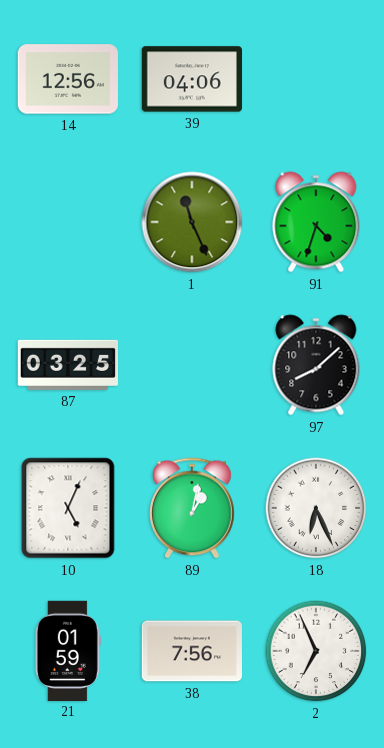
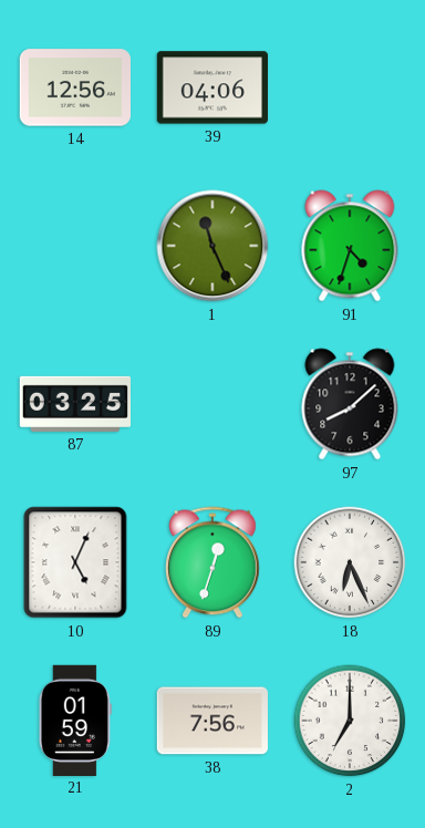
89: 1:02 -> 12:33 (214, 562)
2: 6:56 -> 7:00 (350, 721)
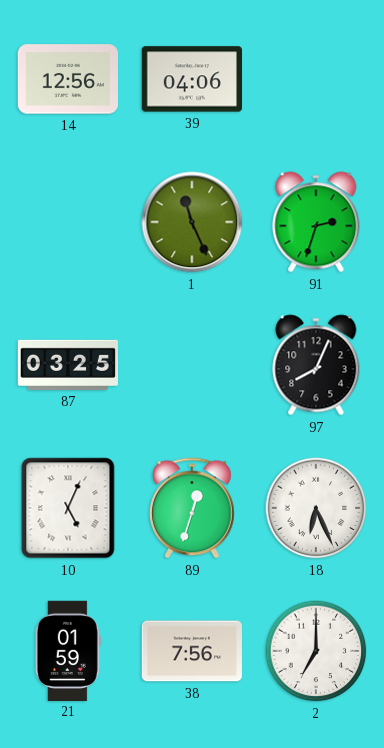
91: 4:33 -> 2:33 (316, 222)
97: 8:08 -> 8:04 (316, 365)
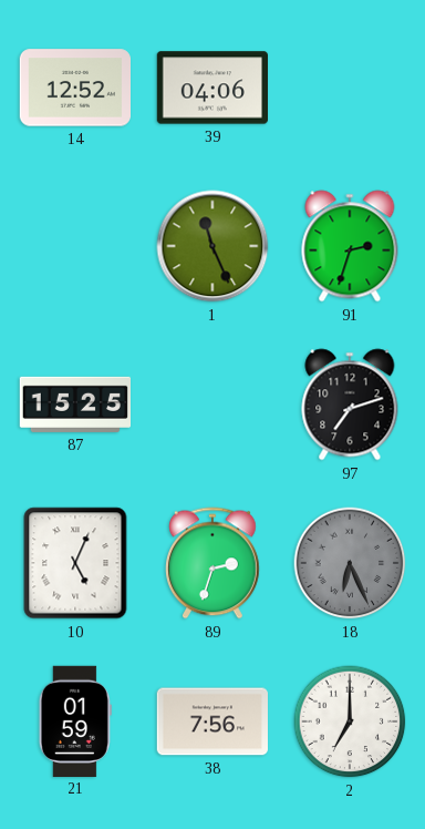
14: 12:56 -> 12:52 (74, 88)
87: 03:25 -> 15:25 (74, 405)
97: 8:04 -> 7:12 (350, 405)
89: 12:33 -> 2:33 (214, 563)
18 dial: white -> grey (350, 563)
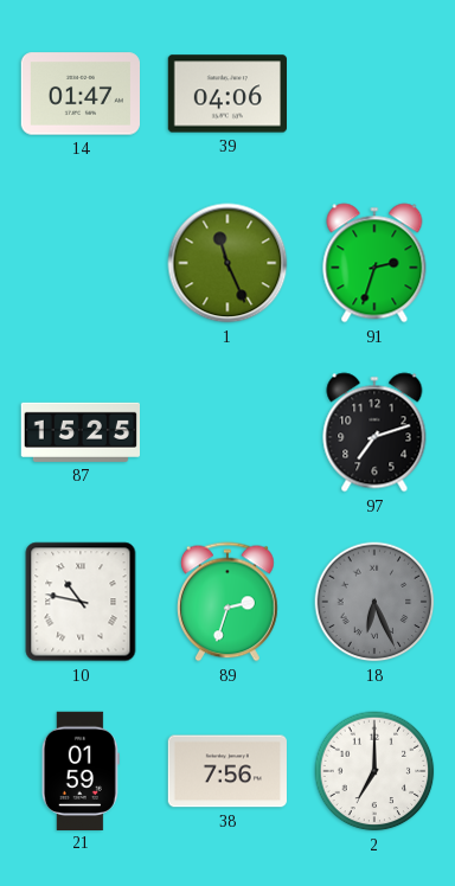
14: 12:52 -> 01:47 (79, 94)
10: 5:04 -> 10:47 (81, 602)
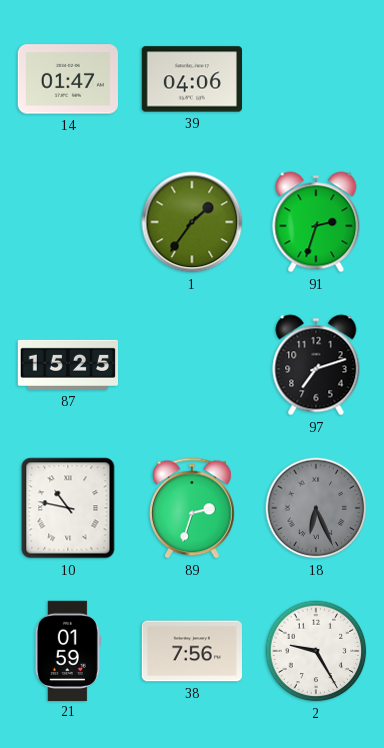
1: 11:26 -> 1:36 (192, 222)
2: 7:00 -> 9:25 (316, 651)
